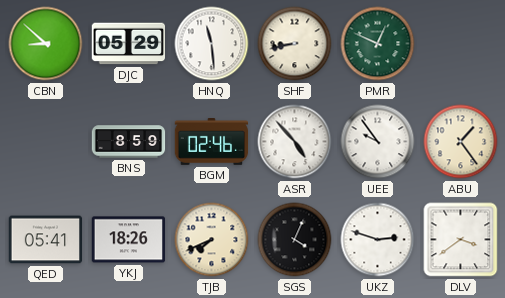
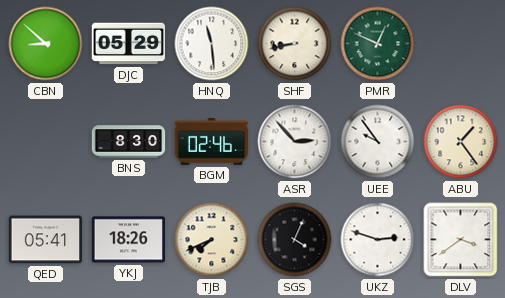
BNS: 8:59 -> 8:30 (129, 142)
ASR: 4:53 -> 2:53 (295, 142)
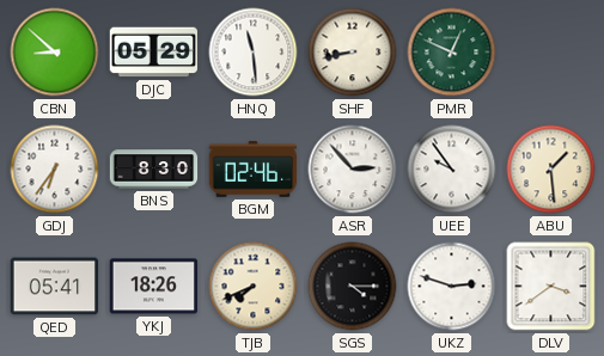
GDJ: none -> 6:36 (55, 170)
ABU: 1:24 -> 1:29 (551, 170)
SGS: 4:04 -> 4:15 (353, 287)
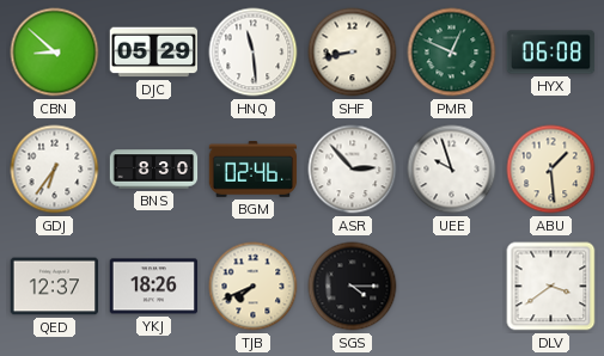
HYX: none -> 06:08 (551, 53)
UEE: 9:54 -> 9:57 (452, 170)
QED: 05:41 -> 12:37 (55, 287)
UKZ: 2:48 -> none (452, 287)
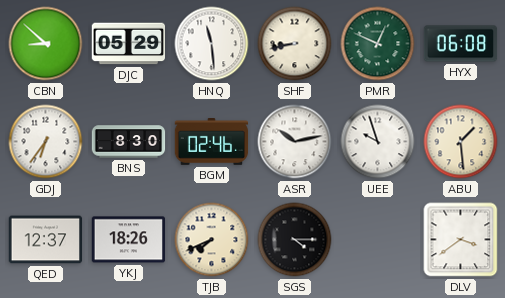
ASR: 2:53 -> 10:13 (295, 142)
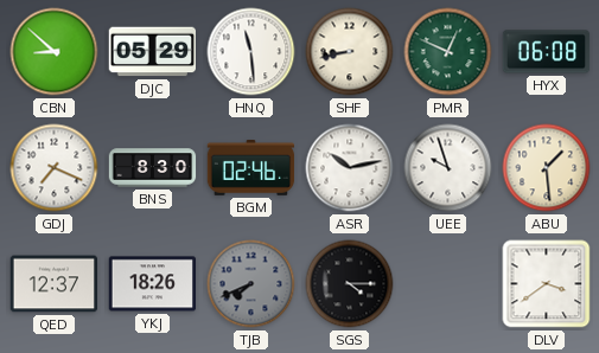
GDJ: 6:36 -> 7:19 (55, 168)
TJB dial: cream -> grey (251, 284)
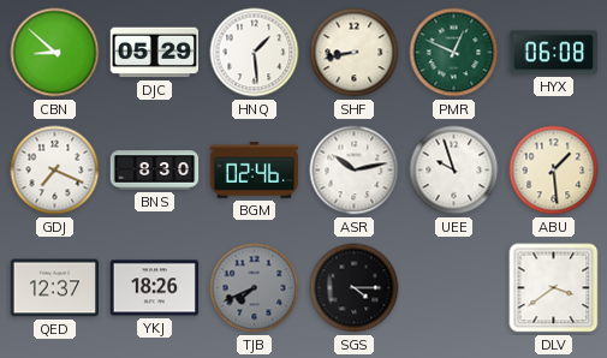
HNQ: 11:29 -> 1:29 (255, 53)
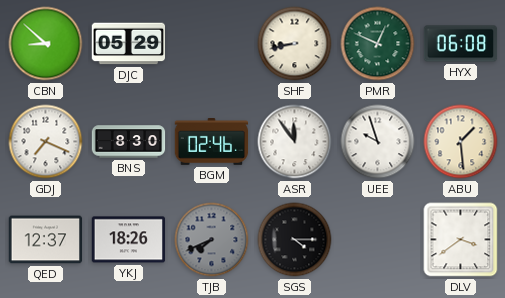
HNQ: 1:29 -> none (255, 53)
ASR: 10:13 -> 11:54 (295, 142)
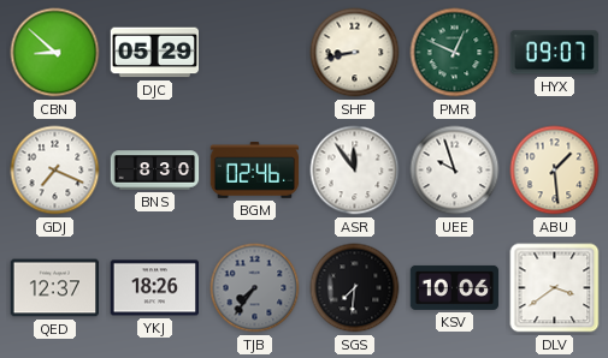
HYX: 06:08 -> 09:07 (555, 53)
TJB: 7:41 -> 7:36 (255, 288)
SGS: 4:15 -> 7:31 (355, 288)
KSV: none -> 10:06 (455, 287)
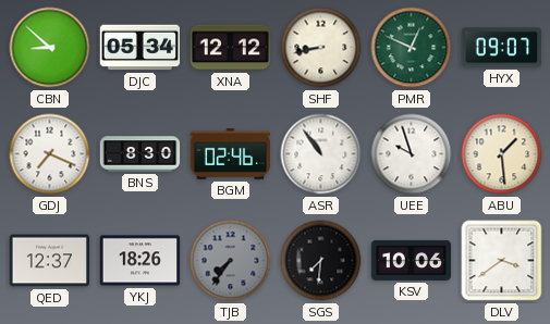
DJC: 05:29 -> 05:34 (140, 48)
XNA: none -> 12:12 (231, 48)
ASR: 11:54 -> 10:54 (321, 154)
